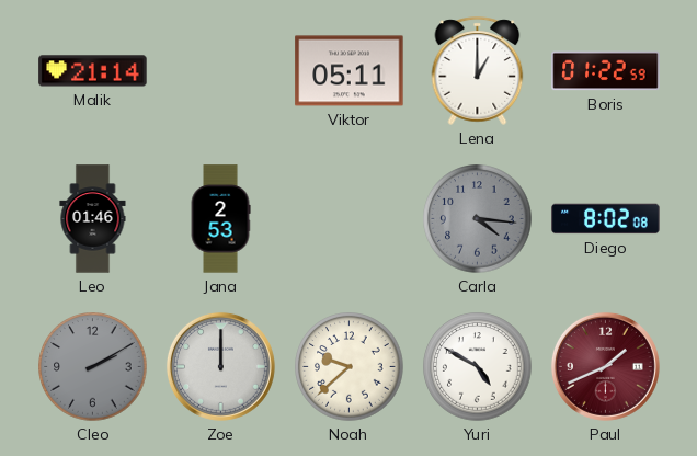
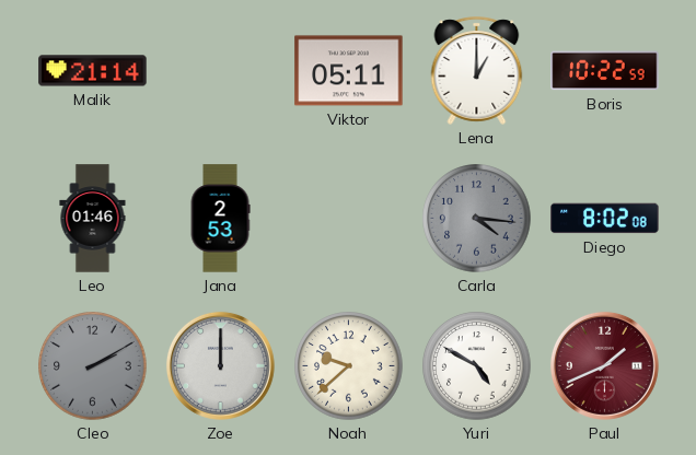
Boris: 01:22 -> 10:22 (605, 71)
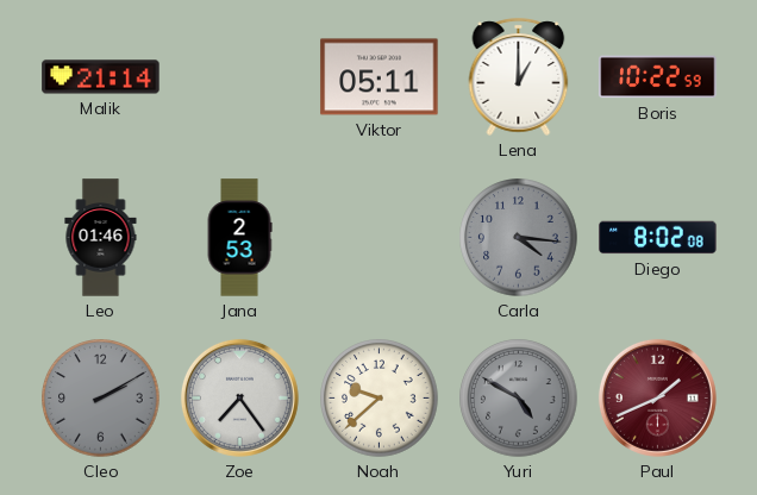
Zoe: 12:00 -> 7:24 (239, 397)
Yuri dial: white -> grey (519, 399)
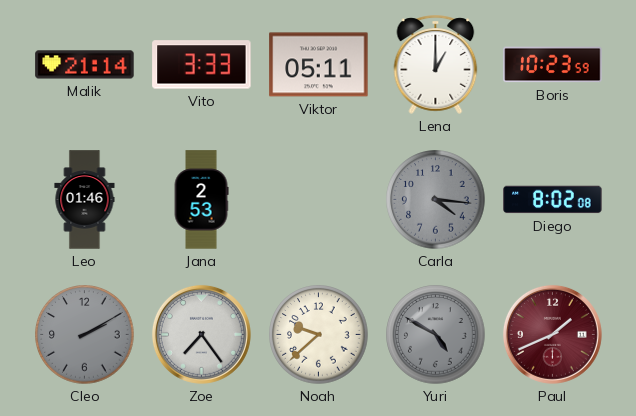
Vito: none -> 3:33 (202, 65)
Boris: 10:22 -> 10:23 (553, 65)
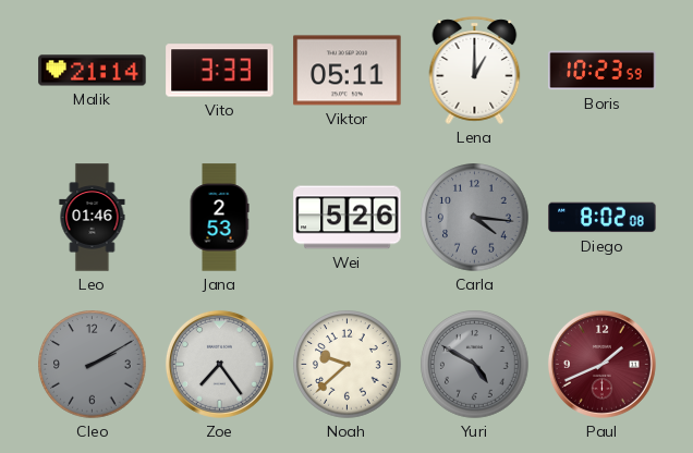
Wei: none -> 5:26 (348, 218)
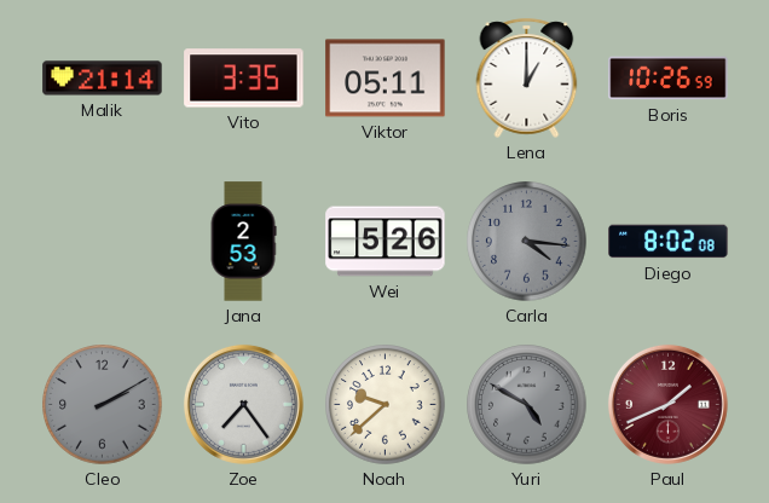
Vito: 3:33 -> 3:35 (244, 79)
Boris: 10:23 -> 10:26 (669, 79)
Leo: 01:46 -> none (93, 218)
